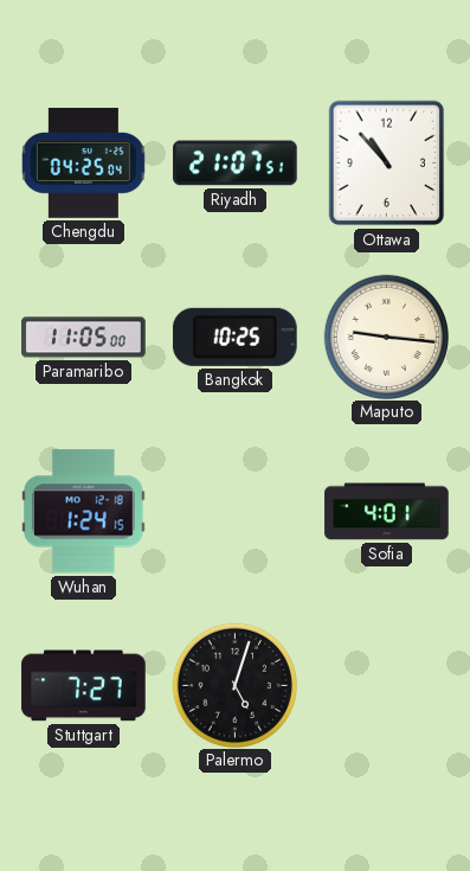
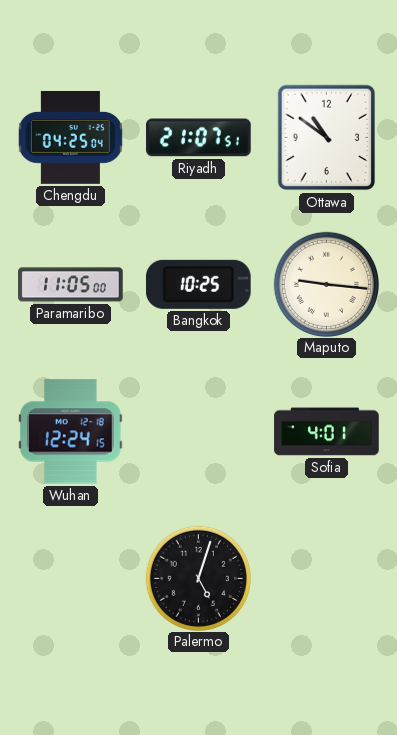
Ottawa: 10:53 -> 10:51 (327, 138)
Wuhan: 1:24 -> 12:24 (71, 432)
Stuttgart: 7:27 -> none (84, 686)
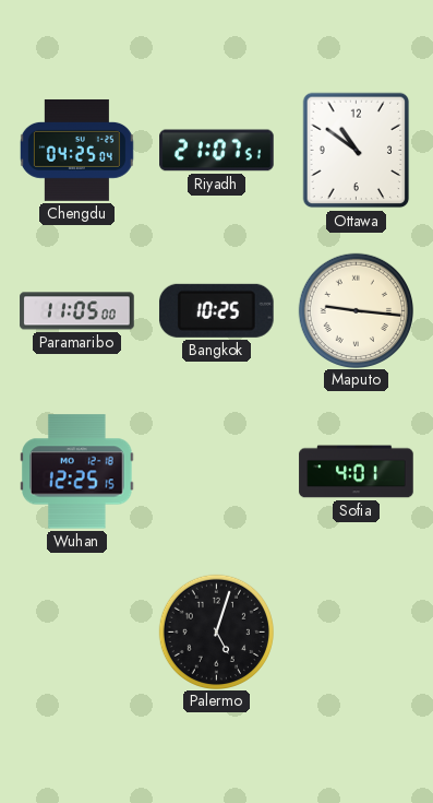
Wuhan: 12:24 -> 12:25 (77, 472)
